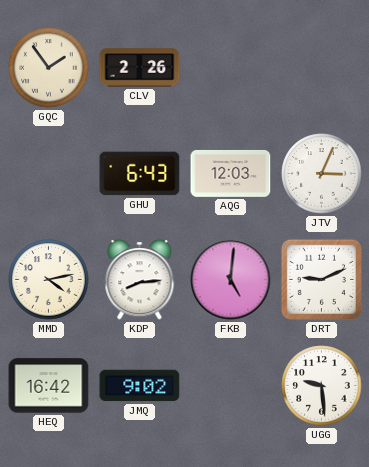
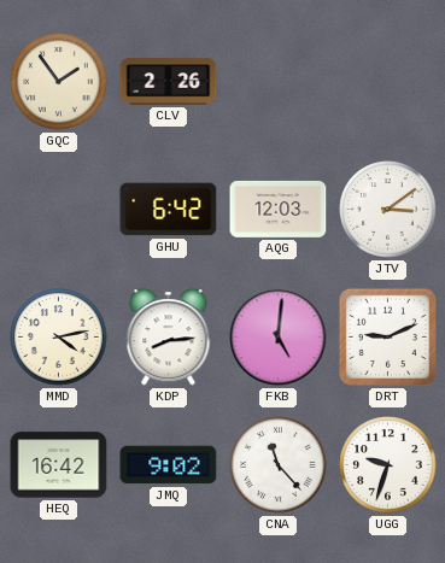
GHU: 6:43 -> 6:42 (169, 210)
JTV: 3:04 -> 3:09 (388, 210)
CNA: none -> 11:23 (279, 465)
UGG: 9:29 -> 9:33 (388, 465)
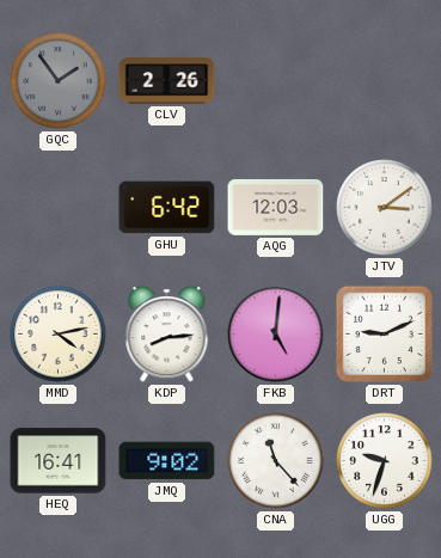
GQC dial: cream -> grey (59, 81)
HEQ: 16:42 -> 16:41 (59, 461)
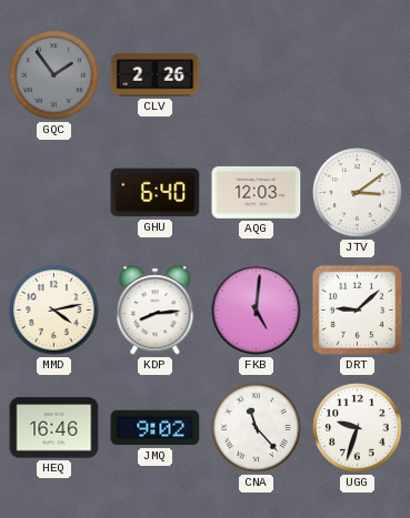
GHU: 6:42 -> 6:40 (156, 193)
DRT: 9:11 -> 9:08 (357, 309)
HEQ: 16:41 -> 16:46 (54, 428)
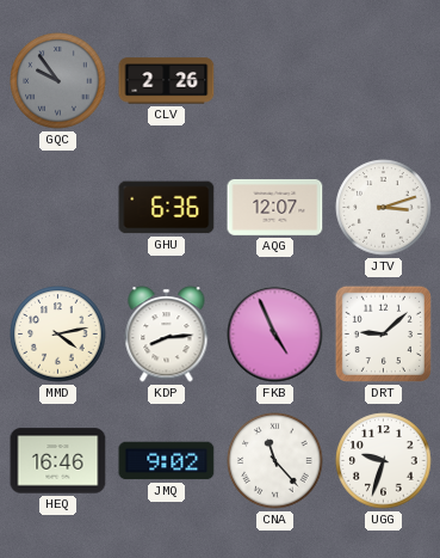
GQC: 1:54 -> 9:54 (58, 81)
GHU: 6:40 -> 6:36 (167, 208)
AQG: 12:03 -> 12:07 (275, 207)
JTV: 3:09 -> 3:12 (384, 208)
FKB: 5:01 -> 4:56 (275, 335)
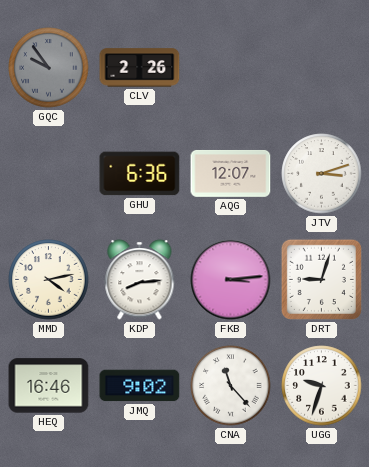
FKB: 4:56 -> 3:14 (231, 280)
DRT: 9:08 -> 9:03 (321, 279)
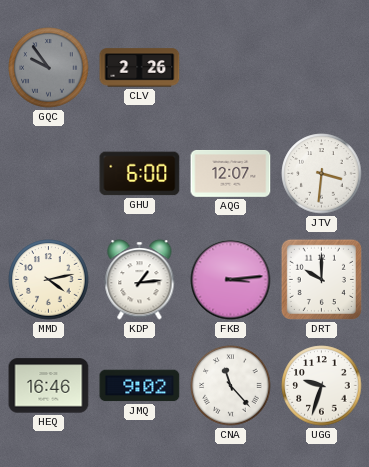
GHU: 6:36 -> 6:00 (140, 174)
JTV: 3:12 -> 3:31 (322, 174)
KDP: 8:14 -> 1:14 (140, 280)
DRT: 9:03 -> 10:00 (321, 279)
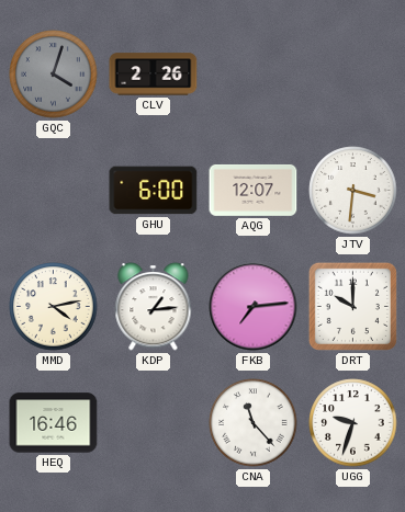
GQC: 9:54 -> 4:03 (54, 75)
FKB: 3:14 -> 7:14 (254, 307)
JMQ: 9:02 -> none (140, 386)
